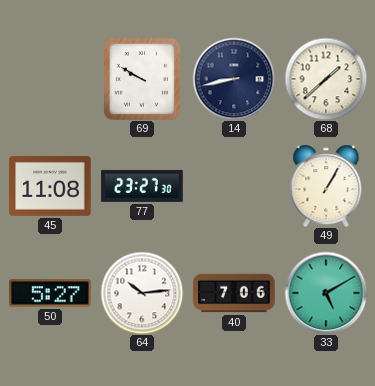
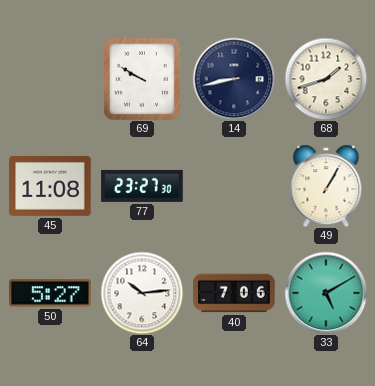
68: 1:38 -> 1:42 (326, 79)
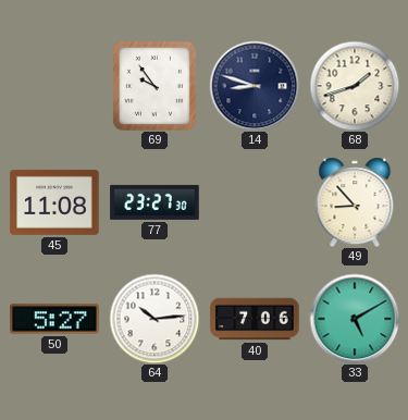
69: 9:50 -> 9:54 (154, 86)
14: 8:43 -> 8:48 (255, 86)
49: 1:05 -> 8:53 (355, 202)
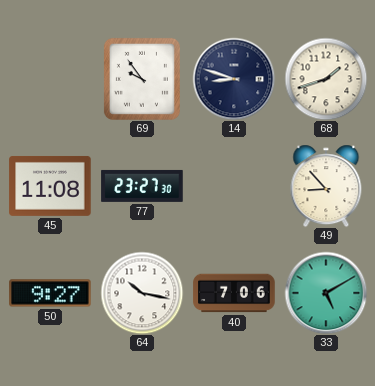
50: 5:27 -> 9:27 (50, 293)
64: 10:14 -> 10:17 (142, 293)
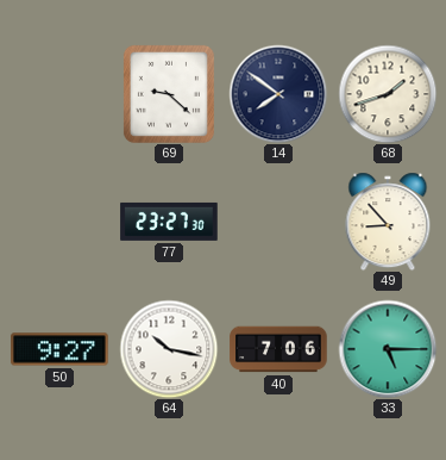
69: 9:54 -> 9:22 (169, 94)
14: 8:48 -> 7:51 (278, 94)
45: 11:08 -> none (50, 186)
33: 5:10 -> 5:15 (388, 349)
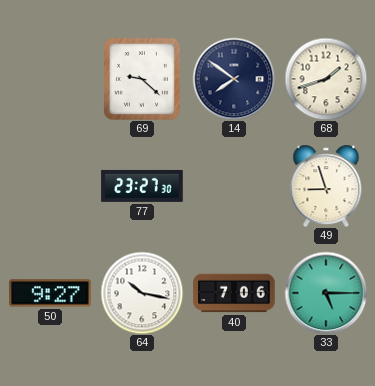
49: 8:53 -> 8:57 (326, 186)
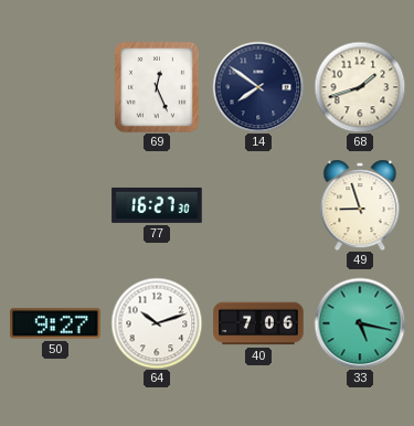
69: 9:22 -> 12:26 (157, 87)
77: 23:27 -> 16:27 (157, 205)
64: 10:17 -> 10:12 (157, 323)
33: 5:15 -> 5:17 (360, 323)
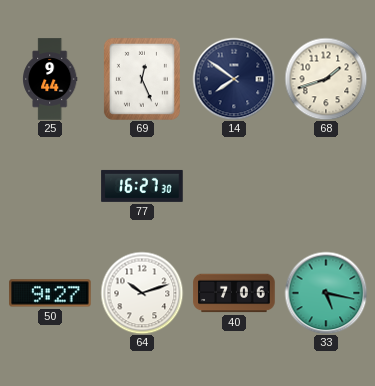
25: none -> 9:44 (51, 79)
49: 8:57 -> none (360, 205)
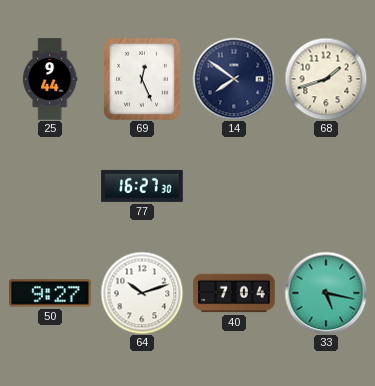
40: 7:06 -> 7:04 (234, 293)
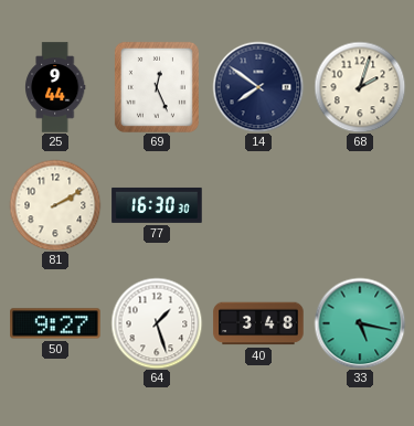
68: 1:42 -> 2:03 (360, 87)
81: none -> 2:10 (55, 205)
77: 16:27 -> 16:30 (157, 205)
64: 10:12 -> 1:27 (157, 323)
40: 7:04 -> 3:48 (258, 323)
